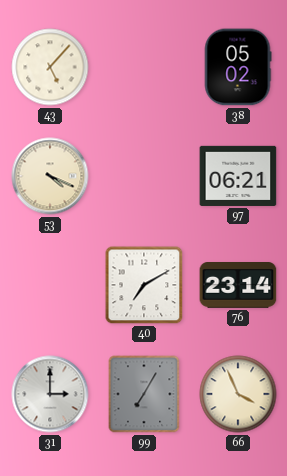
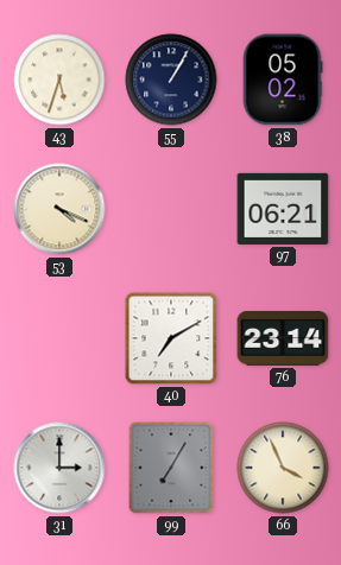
43: 5:07 -> 5:33 (59, 80)
55: none -> 1:05 (171, 80)
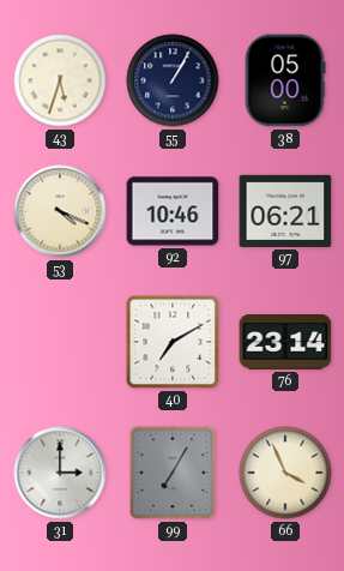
38: 05:02 -> 05:00 (285, 80)
92: none -> 10:46 (173, 211)
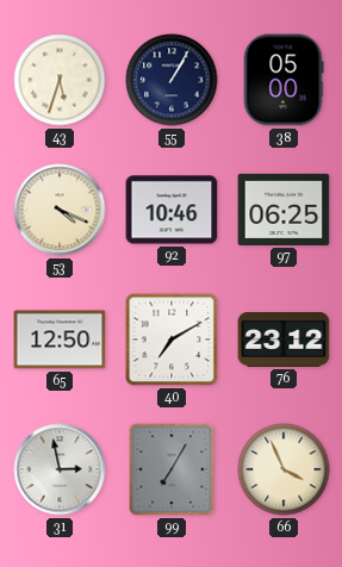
97: 06:21 -> 06:25 (284, 210)
65: none -> 12:50 (60, 339)
76: 23:14 -> 23:12 (284, 341)
31: 3:00 -> 2:58 (60, 469)
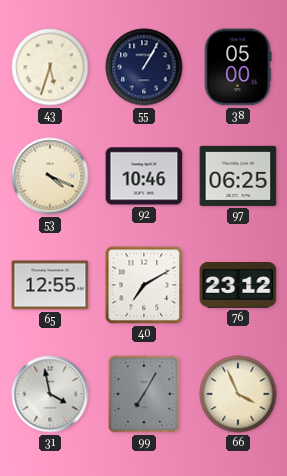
65: 12:50 -> 12:55 (50, 285)
31: 2:58 -> 3:58 (50, 394)
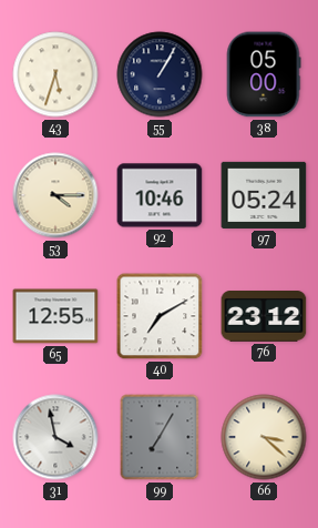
53: 4:19 -> 4:15 (55, 195)
97: 06:25 -> 05:24 (264, 195)
66: 3:56 -> 3:22 (264, 437)
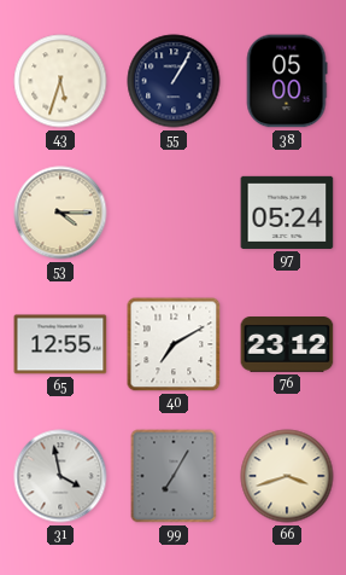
92: 10:46 -> none (160, 195)
66: 3:22 -> 3:42 (287, 476)
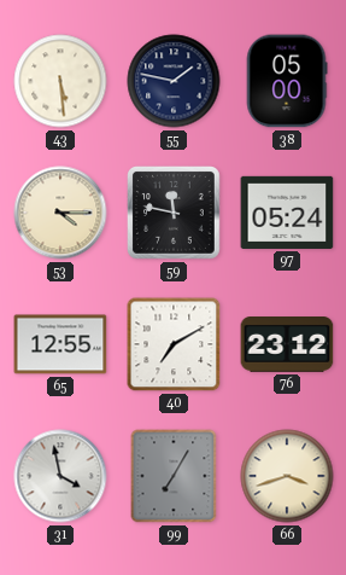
43: 5:33 -> 5:29 (60, 81)
55: 1:05 -> 1:47 (174, 81)
59: none -> 11:47 (175, 214)
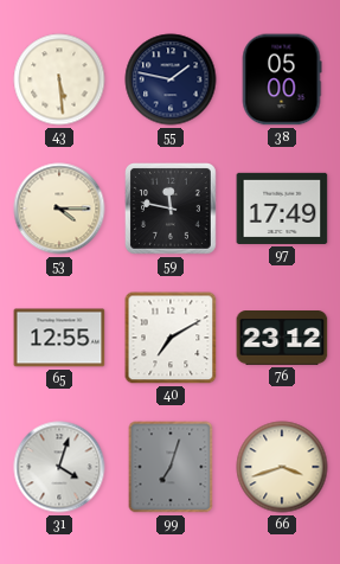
97: 05:24 -> 17:49 (282, 209)
31: 3:58 -> 4:03 (59, 467)
99: 7:05 -> 7:03 (171, 467)
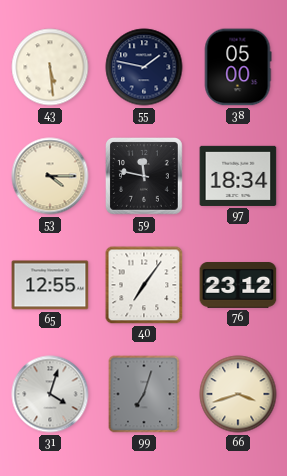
97: 17:49 -> 18:34 (238, 176)
40: 7:10 -> 7:06 (144, 285)
